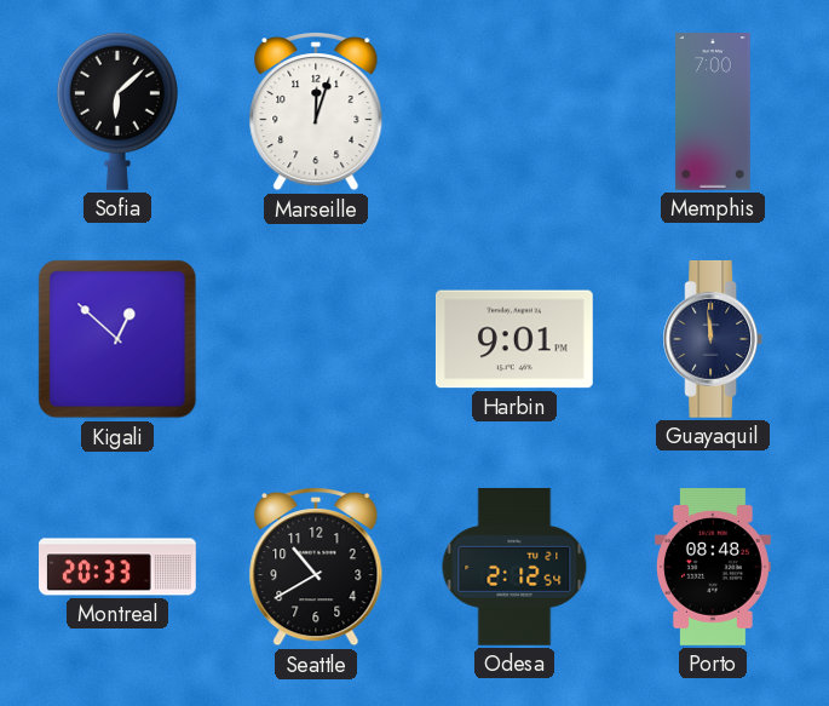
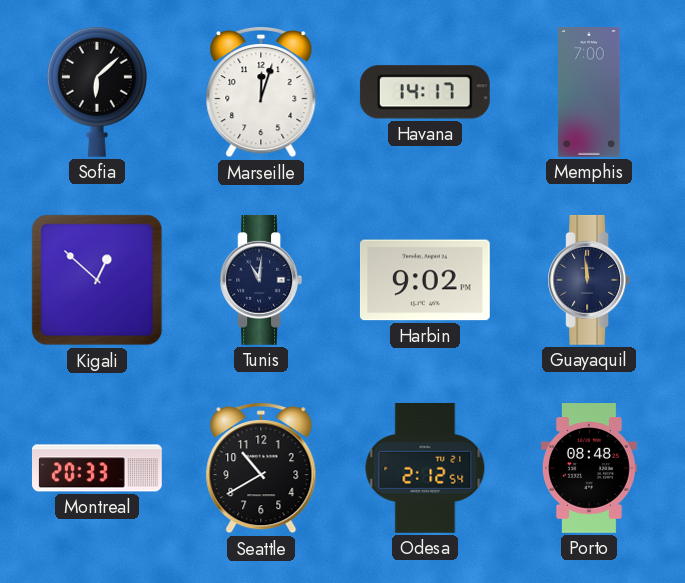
Havana: none -> 14:17 (425, 92)
Tunis: none -> 11:01 (261, 280)
Harbin: 9:01 -> 9:02 (425, 280)
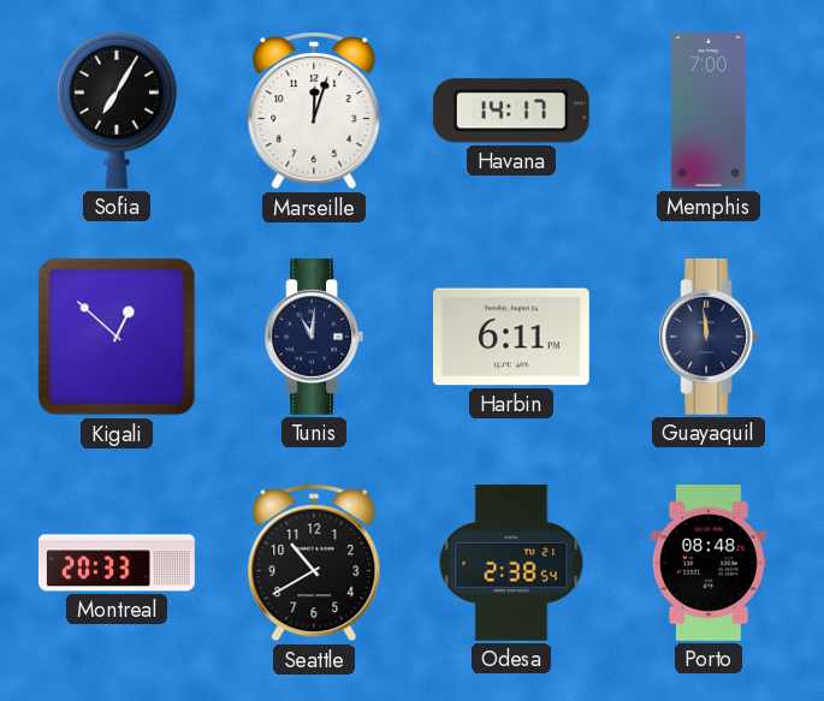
Sofia: 6:08 -> 7:05 (117, 111)
Harbin: 9:02 -> 6:11 (511, 337)
Odesa: 2:12 -> 2:38 (511, 563)
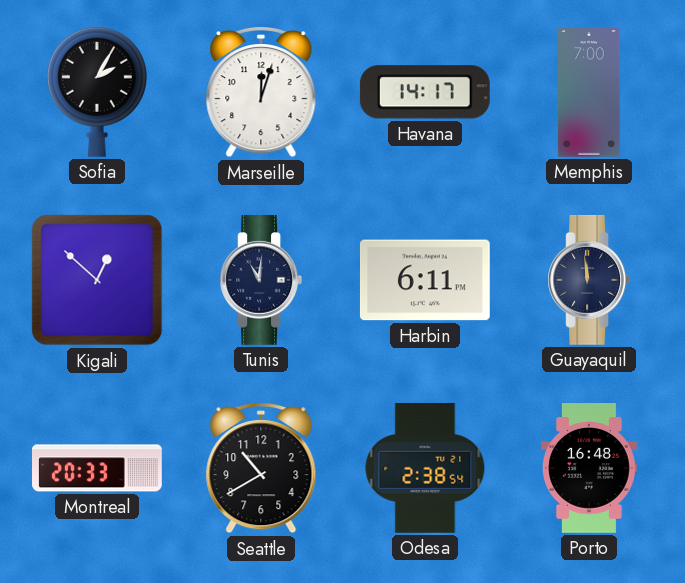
Sofia: 7:05 -> 2:05 (97, 92)
Porto: 08:48 -> 16:48 (589, 469)
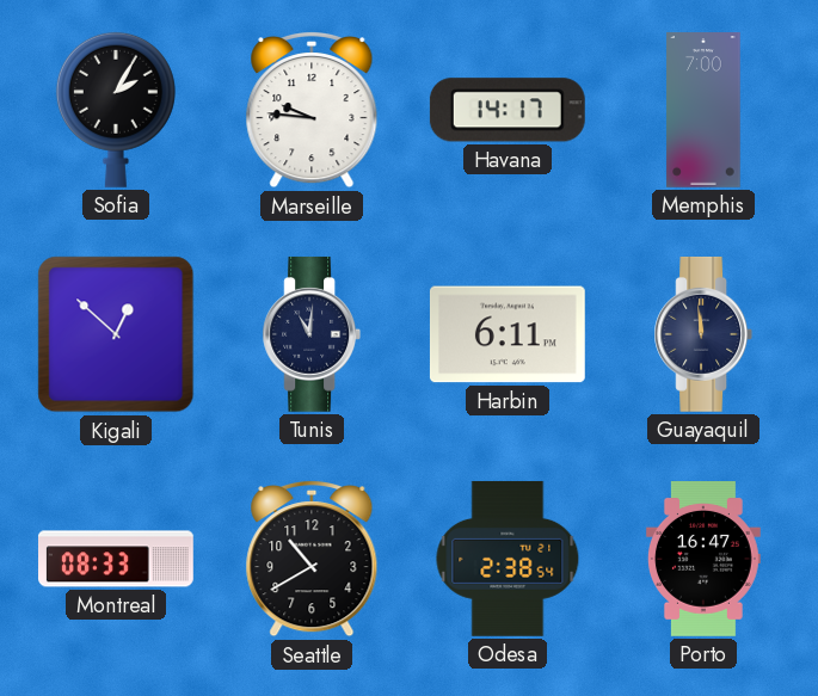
Marseille: 12:03 -> 9:46 (312, 111)
Montreal: 20:33 -> 08:33 (117, 559)
Porto: 16:48 -> 16:47 (703, 560)
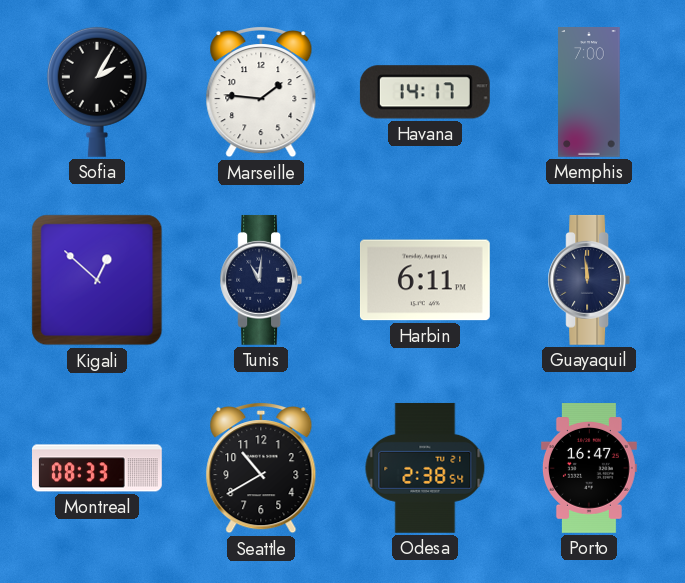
Marseille: 9:46 -> 1:46 (261, 93)
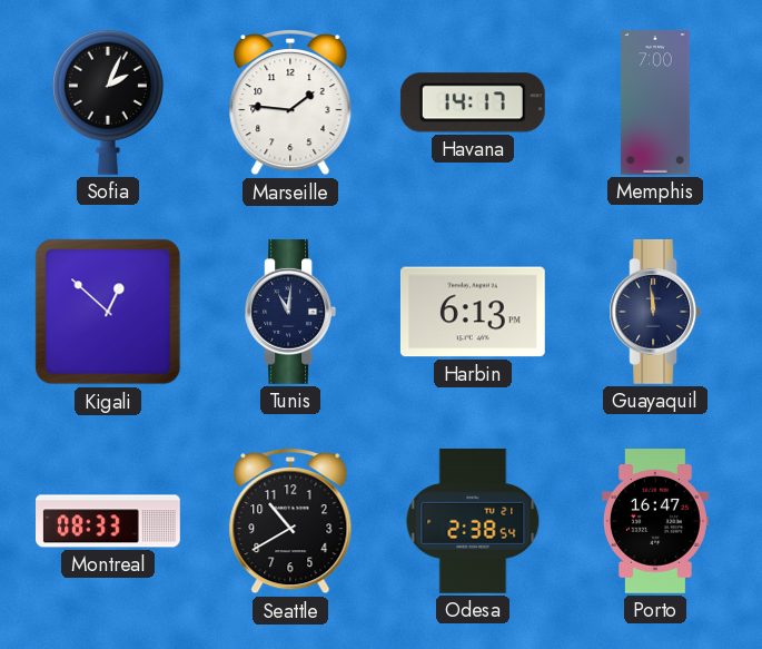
Sofia: 2:05 -> 2:04 (108, 102)
Harbin: 6:11 -> 6:13 (473, 312)
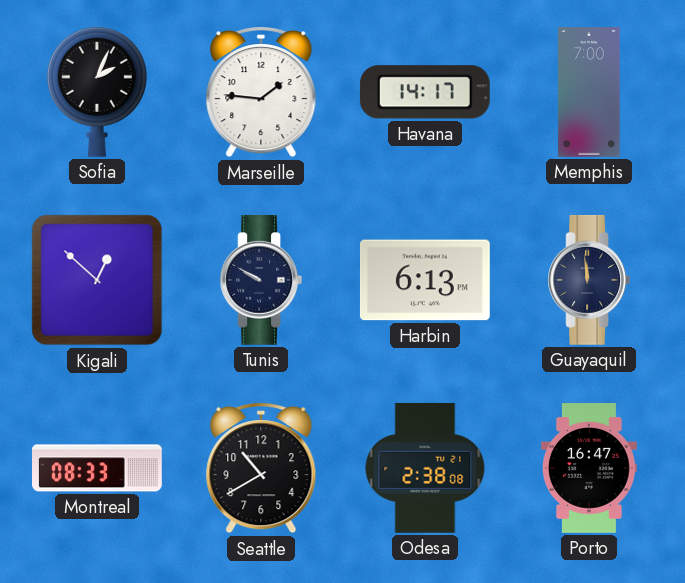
Tunis: 11:01 -> 9:50 (261, 280)
Odesa: 2:38:54 -> 2:38:08 (425, 468)
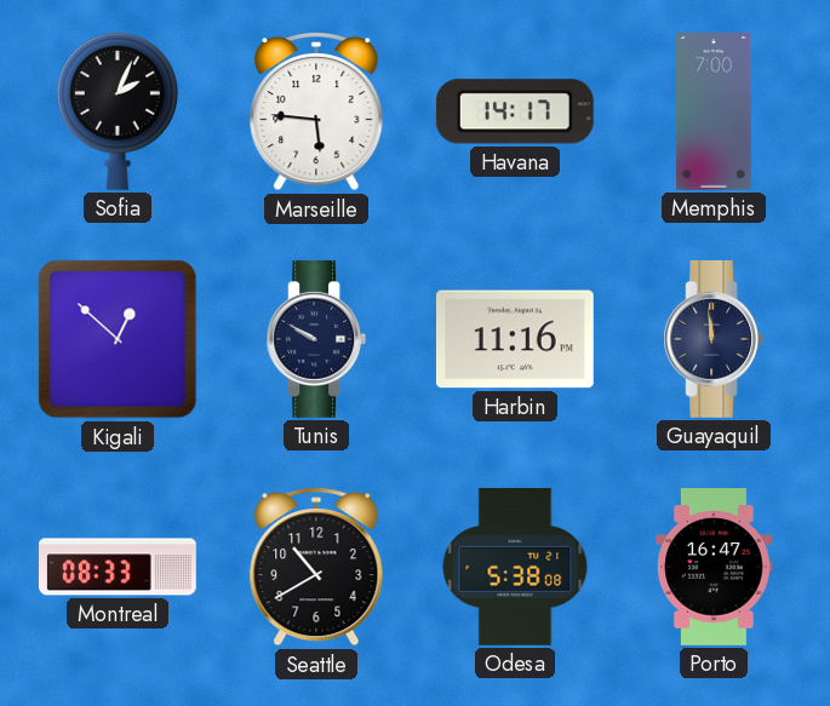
Marseille: 1:46 -> 5:46 (316, 113)
Harbin: 6:13 -> 11:16 (515, 339)
Odesa: 2:38 -> 5:38 (515, 567)
